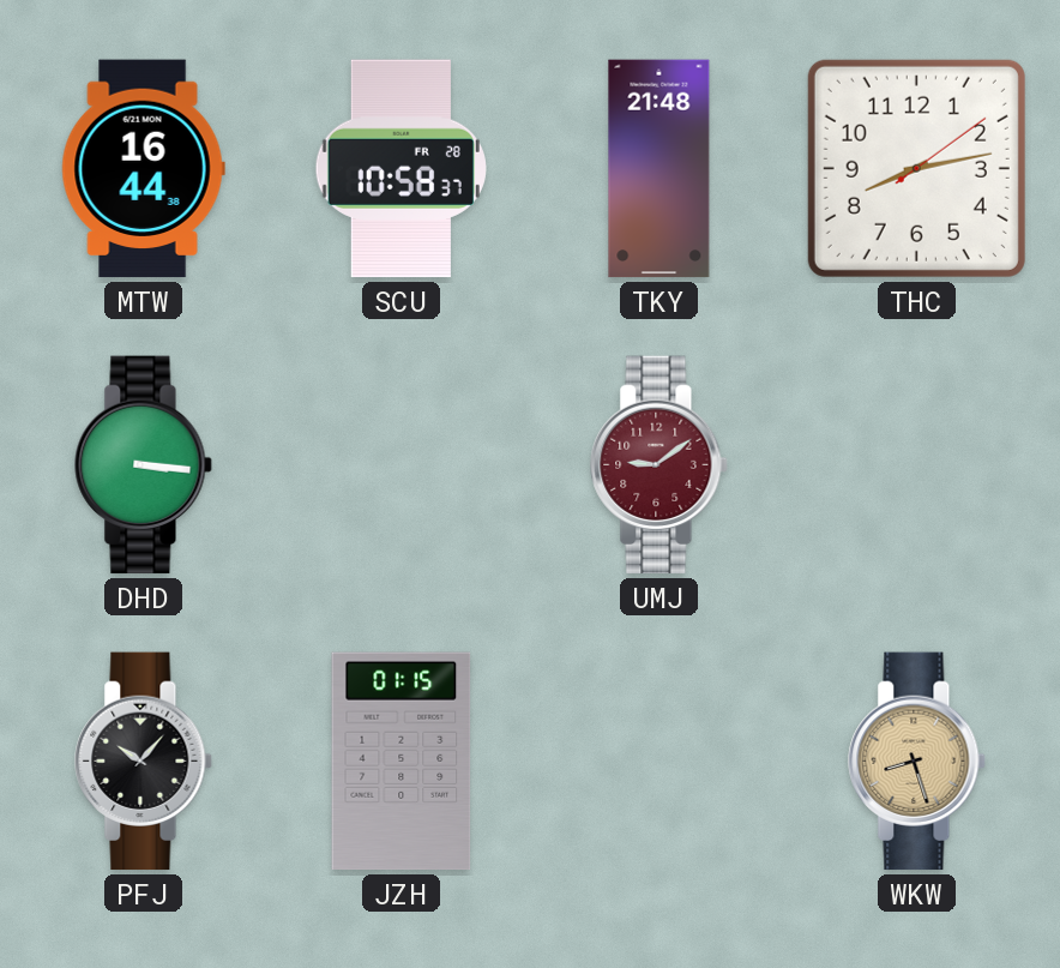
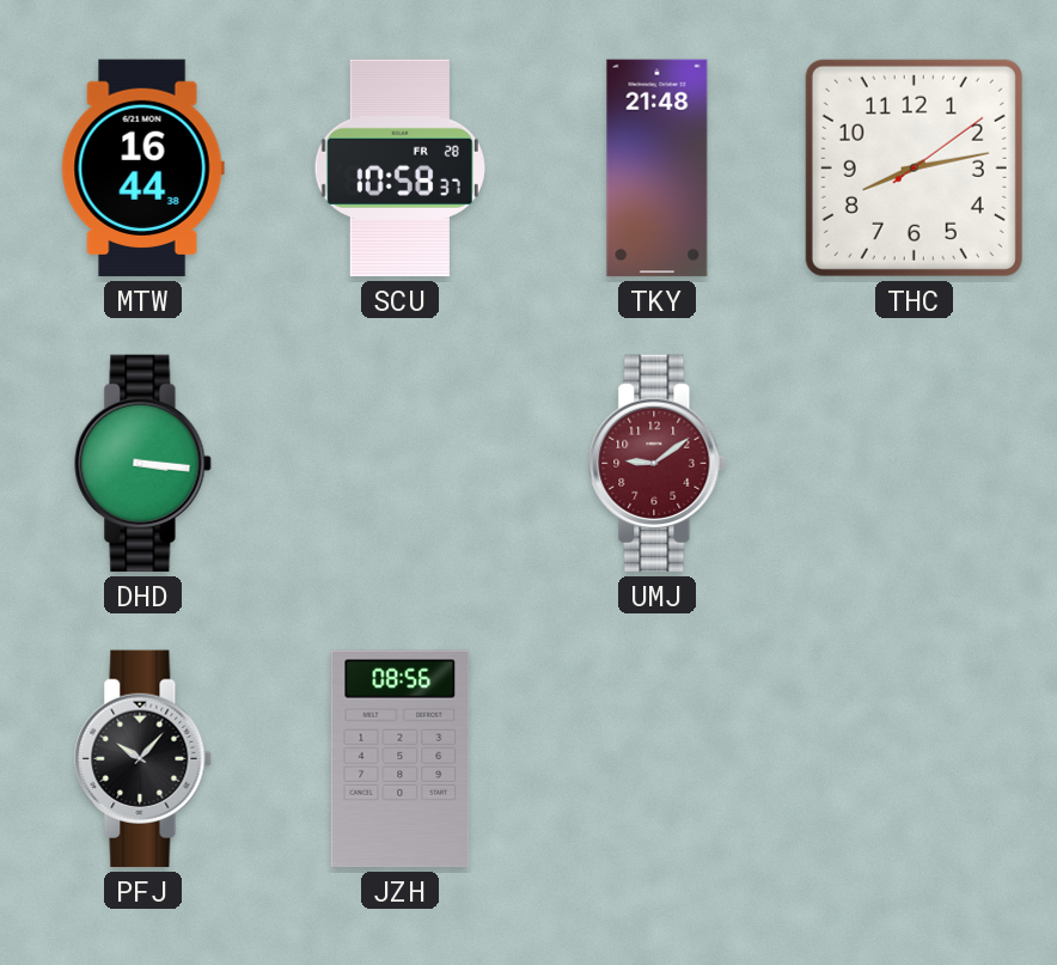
JZH: 01:15 -> 08:56 (401, 759)
WKW: 8:27 -> none (917, 762)
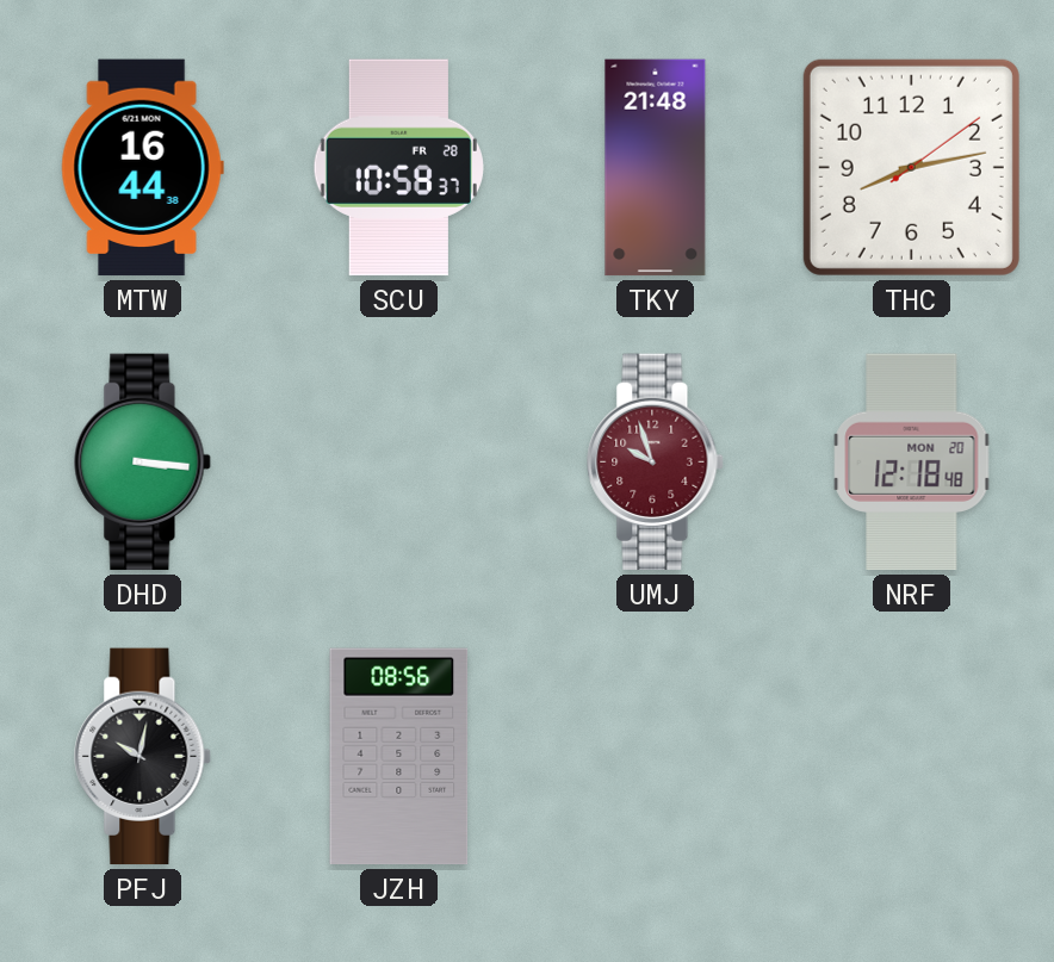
UMJ: 9:09 -> 9:57 (656, 463)
NRF: none -> 12:18 (912, 463)
PFJ: 10:07 -> 10:02 (143, 757)
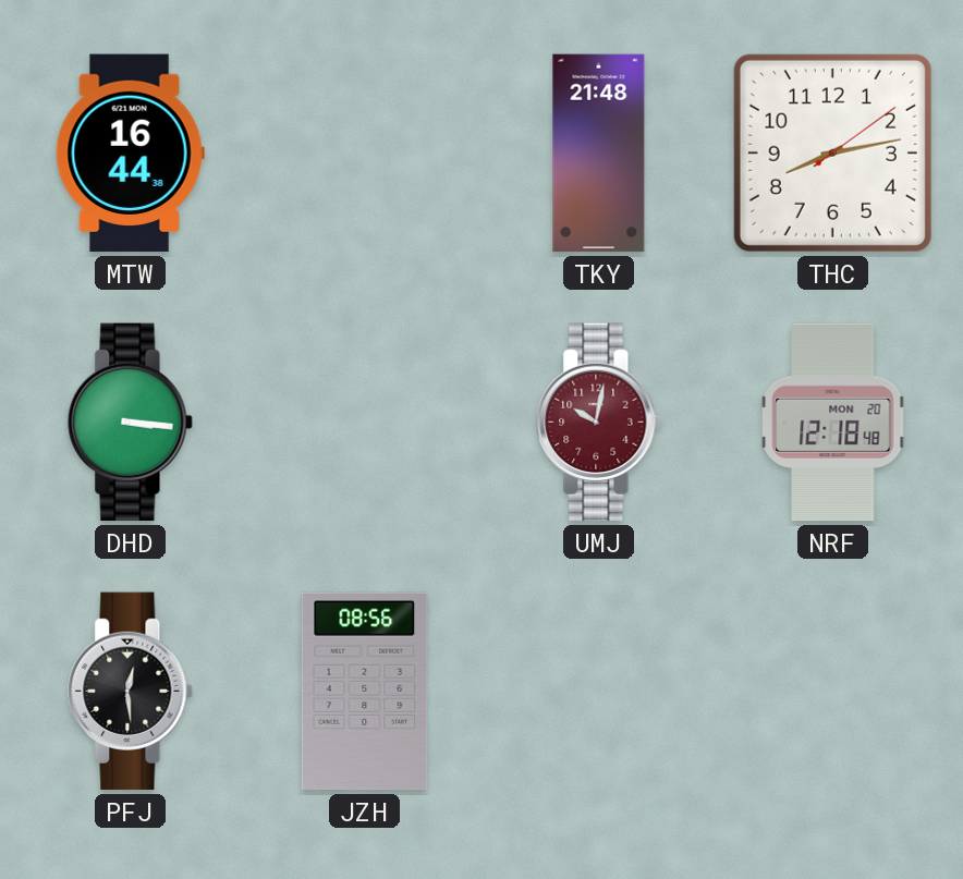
SCU: 10:58 -> none (398, 168)
UMJ: 9:57 -> 10:02 (599, 423)
PFJ: 10:02 -> 12:29 (131, 692)
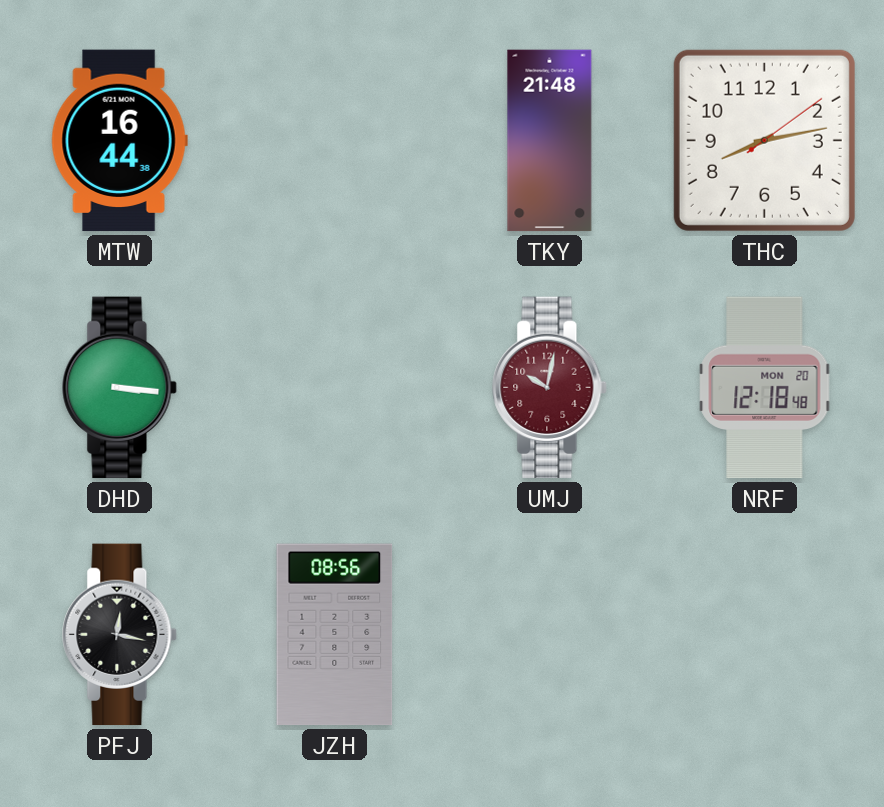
PFJ: 12:29 -> 12:17 (120, 635)
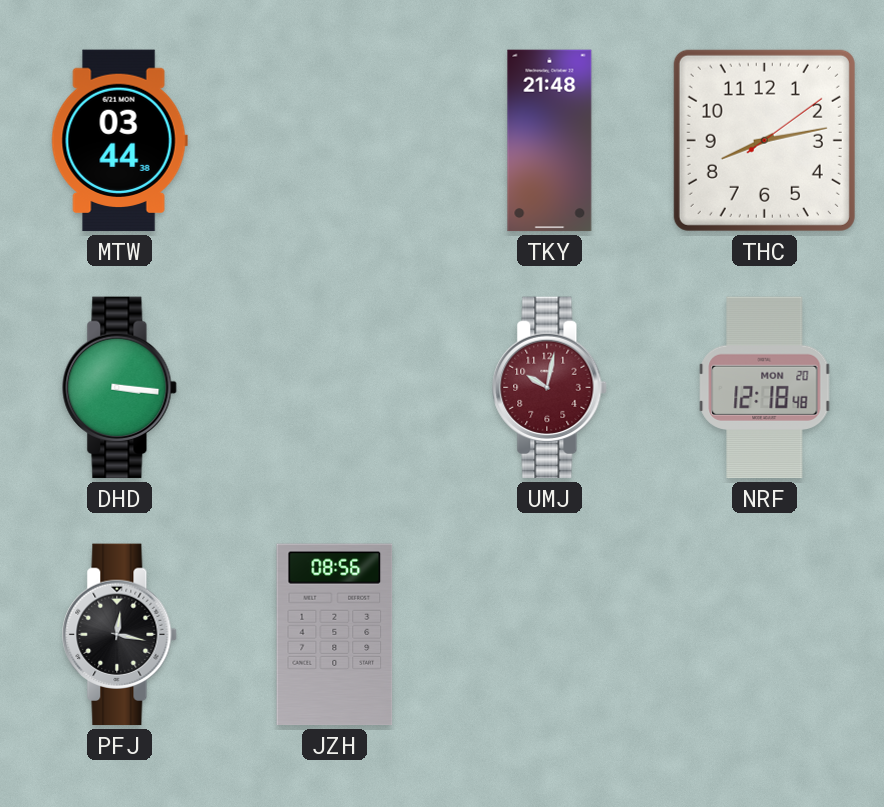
MTW: 16:44 -> 03:44 (119, 141)
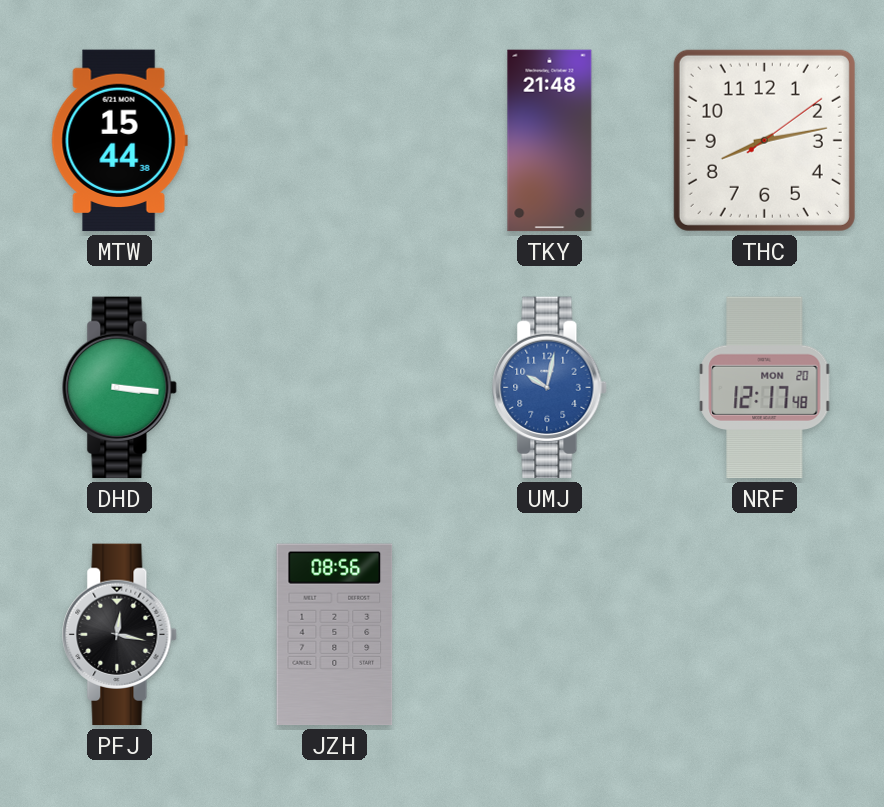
MTW: 03:44 -> 15:44 (119, 141)
UMJ dial: burgundy -> blue (550, 388)
NRF: 12:18 -> 12:17 (765, 388)
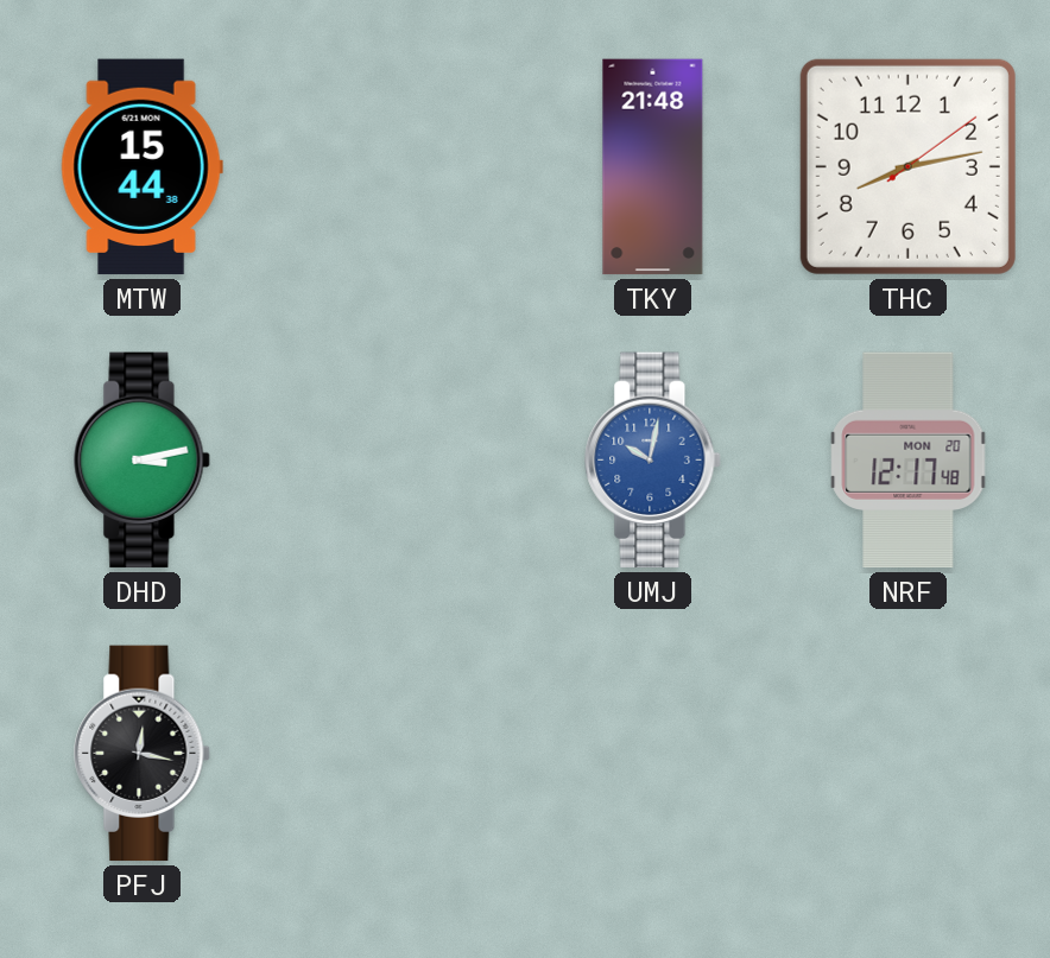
DHD: 3:16 -> 3:13 (143, 461)
JZH: 08:56 -> none (335, 635)
